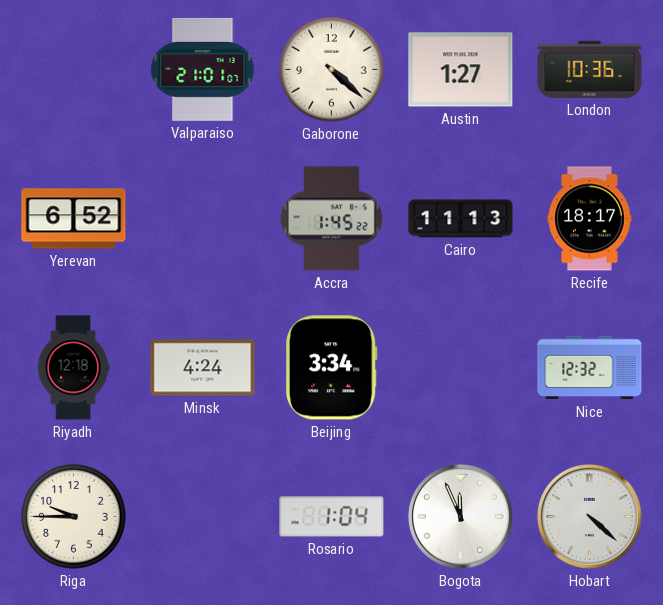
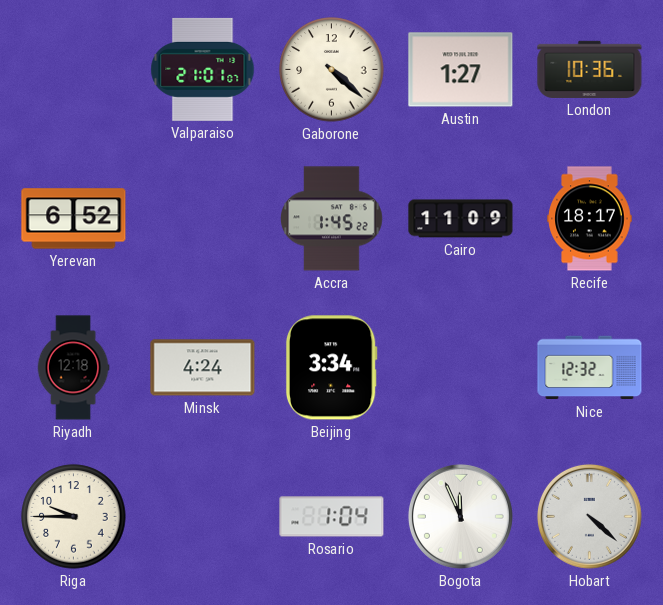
Cairo: 11:13 -> 11:09 (461, 219)
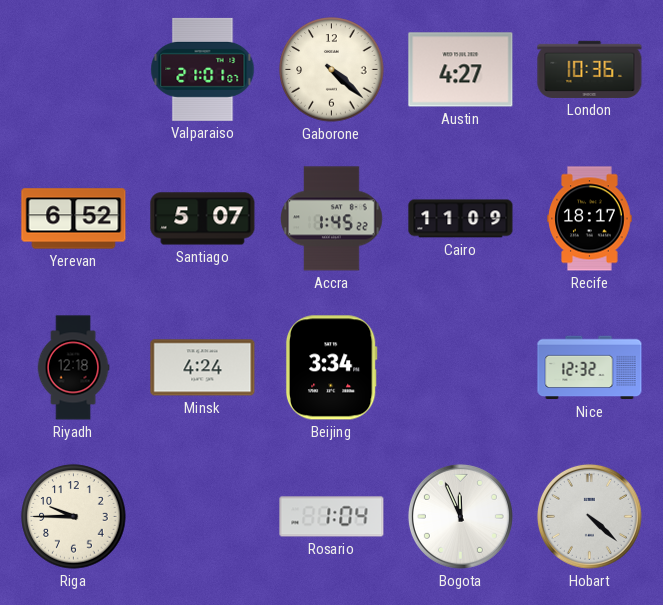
Austin: 1:27 -> 4:27 (461, 70)
Santiago: none -> 5:07 (203, 219)
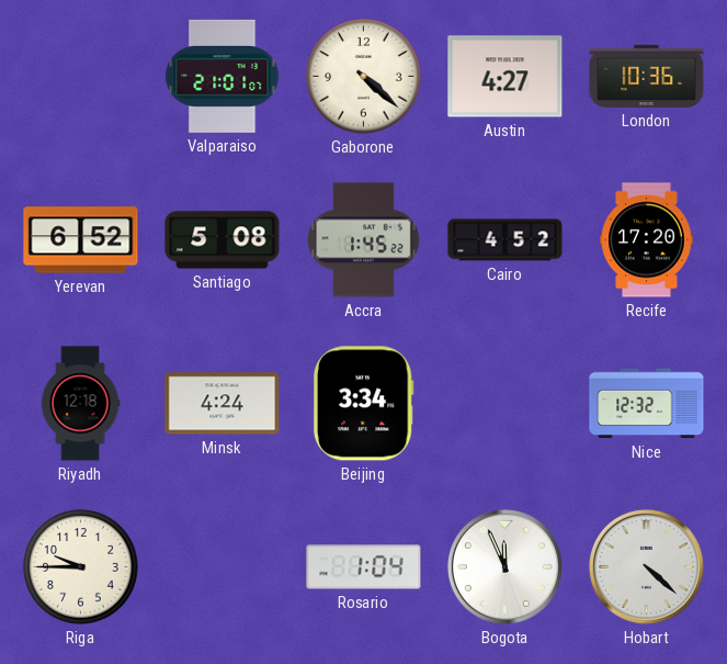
Santiago: 5:07 -> 5:08 (223, 240)
Cairo: 11:09 -> 4:52 (506, 240)
Recife: 18:17 -> 17:20 (647, 240)
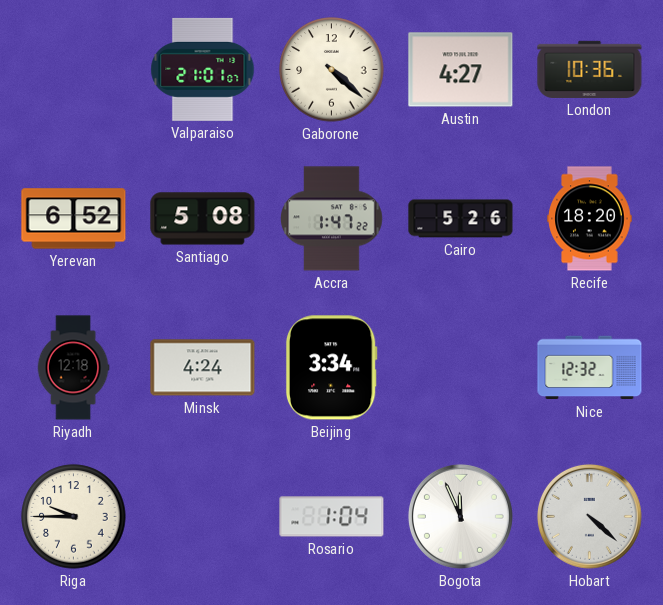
Accra: 1:45 -> 1:47 (332, 219)
Cairo: 4:52 -> 5:26 (461, 219)
Recife: 17:20 -> 18:20 (590, 219)
